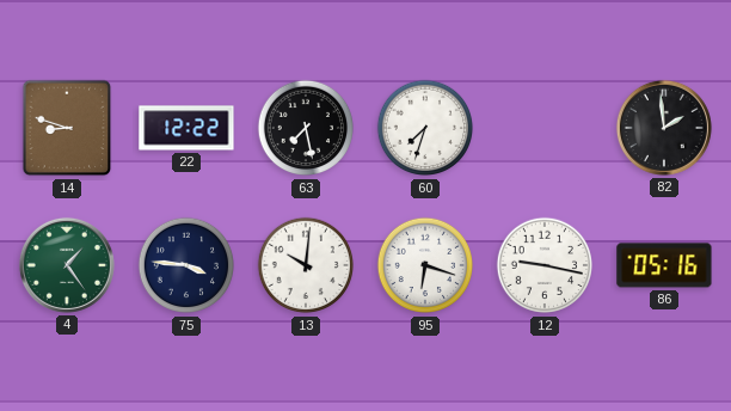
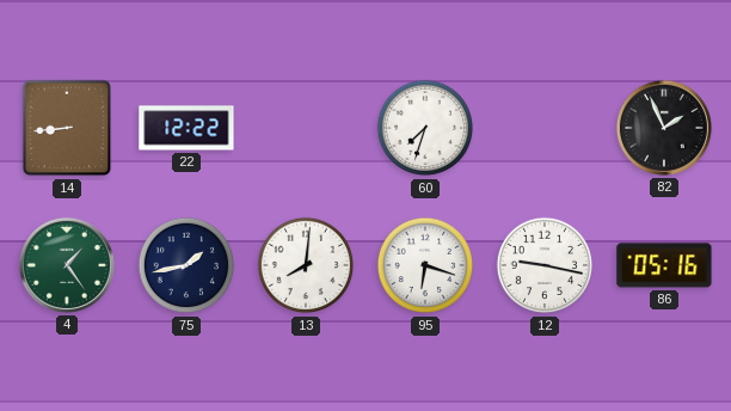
14: 8:48 -> 8:44 (67, 128)
63: 7:28 -> none (306, 128)
82: 1:59 -> 1:56 (664, 128)
75: 3:46 -> 1:43 (186, 265)
13: 10:01 -> 8:01 (306, 265)
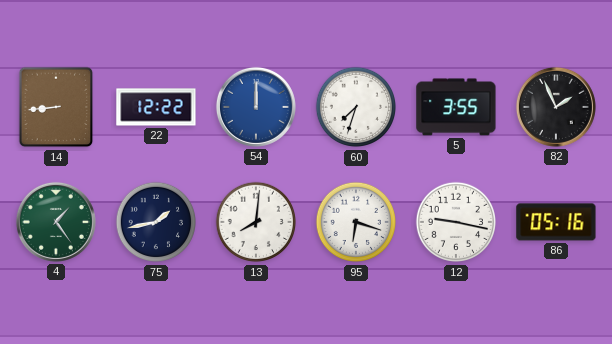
54: none -> 12:00 (256, 107)
5: none -> 3:55 (456, 107)
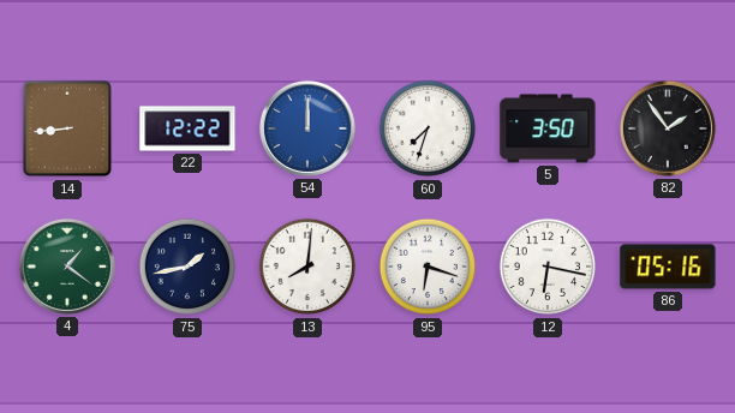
5: 3:55 -> 3:50 (548, 128)
82: 1:56 -> 1:54 (668, 128)
4: 1:24 -> 1:21 (67, 267)
12: 9:17 -> 6:17 (548, 267)
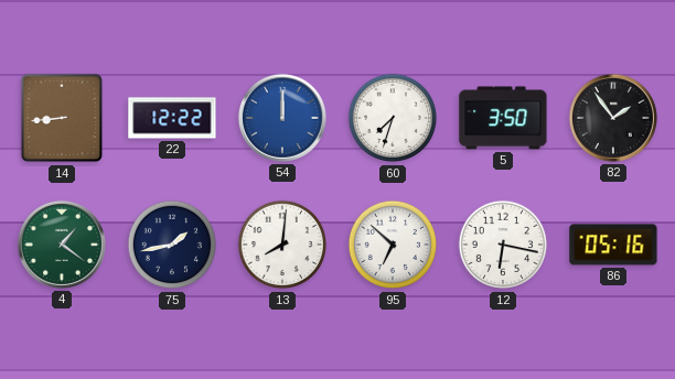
95: 6:18 -> 6:52 (393, 245)
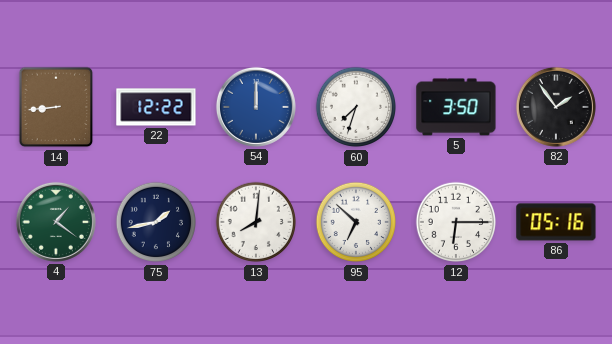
12: 6:17 -> 6:15 (456, 222)
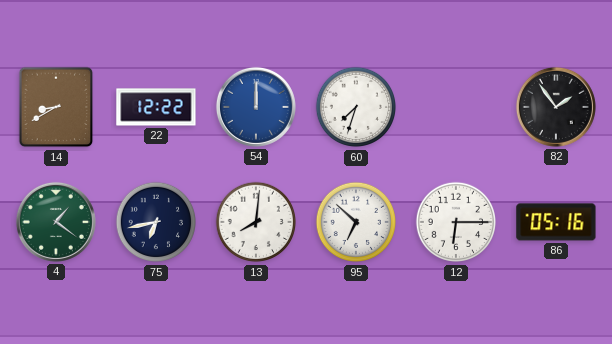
14: 8:44 -> 8:40 (56, 107)
5: 3:50 -> none (456, 107)
75: 1:43 -> 6:43 (156, 222)
